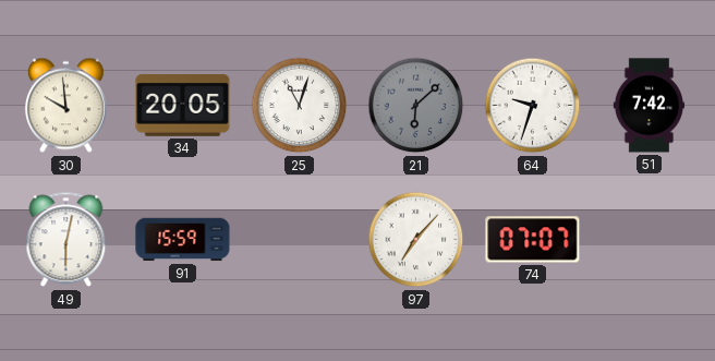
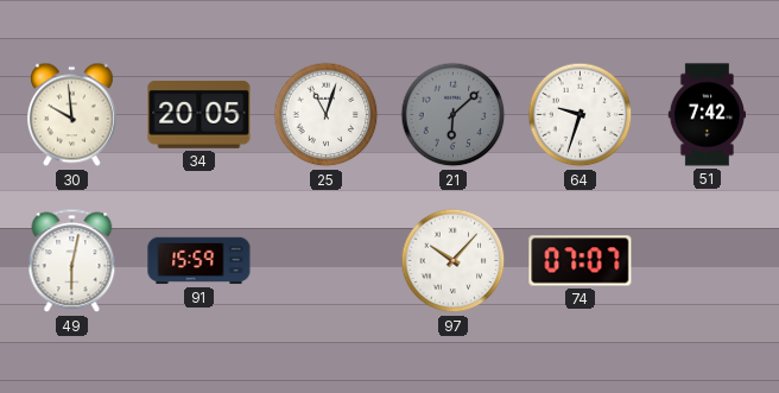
97: 7:07 -> 10:07 (454, 261)
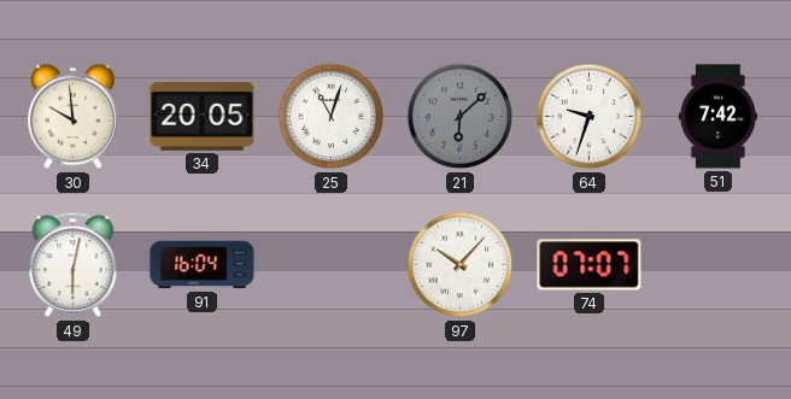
91: 15:59 -> 16:04 (203, 265)
